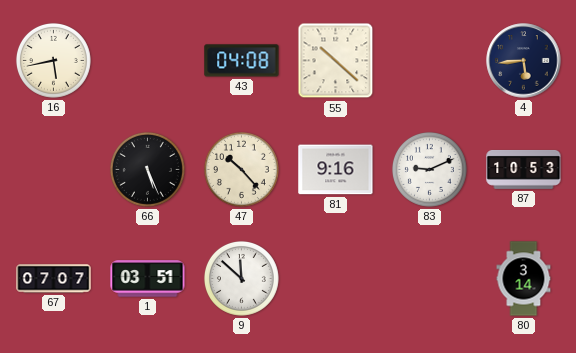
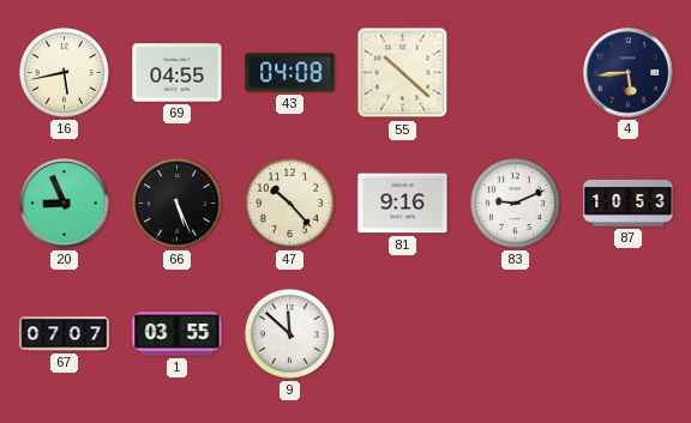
69: none -> 04:55 (178, 73)
20: none -> 8:56 (65, 204)
1: 03:51 -> 03:55 (178, 334)
80: 3:14 -> none (524, 279)
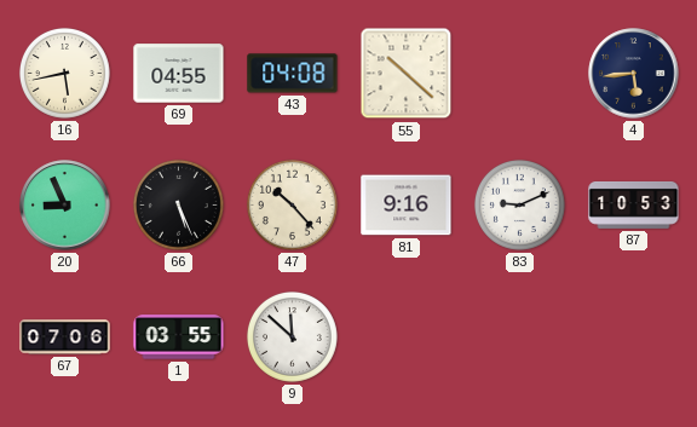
67: 07:07 -> 07:06 (65, 337)
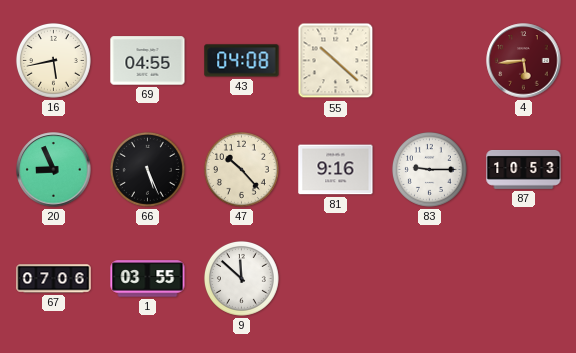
4 dial: navy -> burgundy (524, 61)
83: 9:11 -> 9:15 (429, 169)
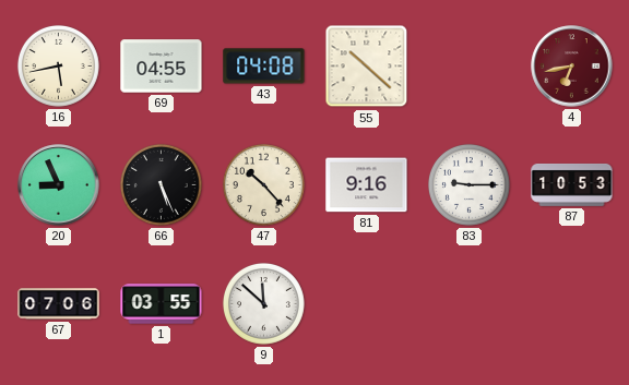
4: 5:44 -> 6:43 (572, 67)
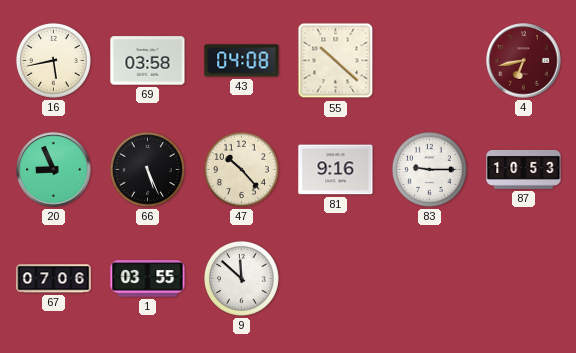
69: 04:55 -> 03:58 (148, 61)
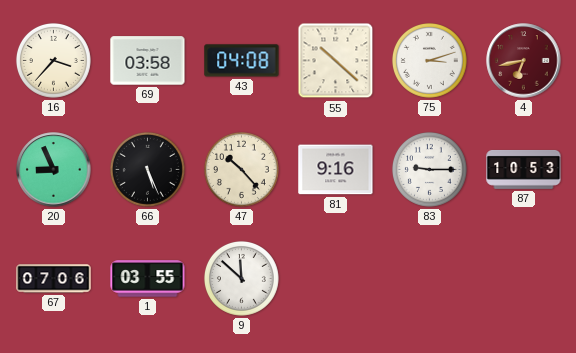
16: 5:43 -> 3:37 (53, 60)
75: none -> 3:12 (429, 60)
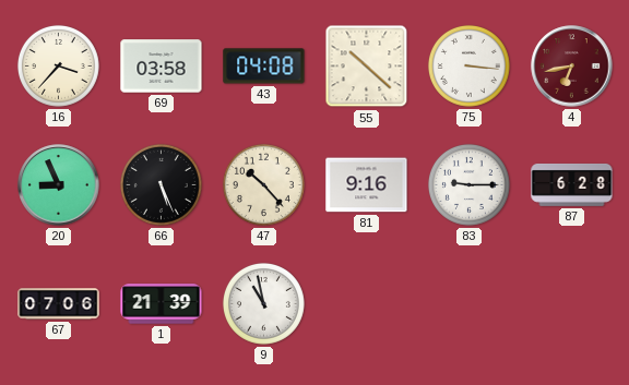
75: 3:12 -> 3:16 (468, 65)
87: 10:53 -> 6:28 (572, 184)
1: 03:55 -> 21:39 (162, 304)
9: 11:52 -> 10:58 (263, 303)
